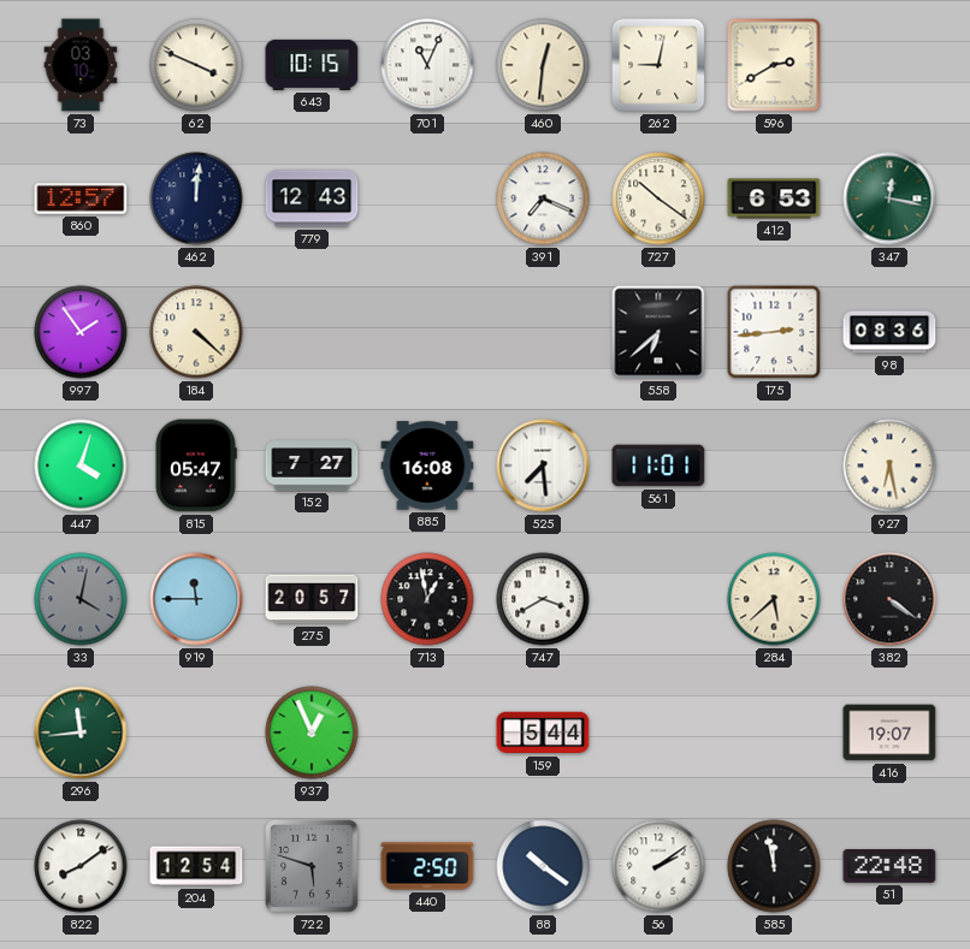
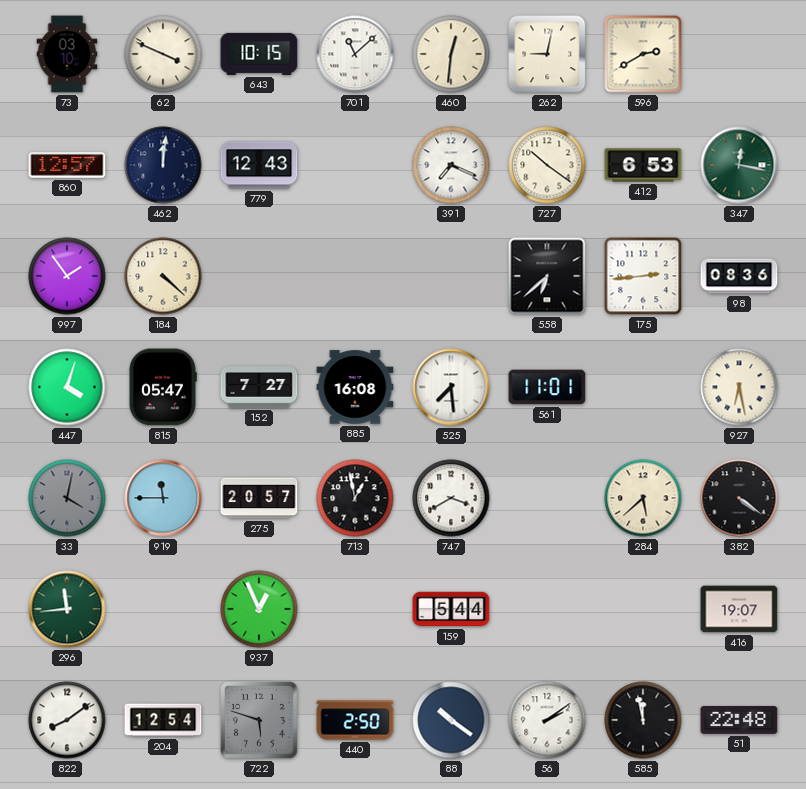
701: 11:04 -> 11:08 (355, 54)
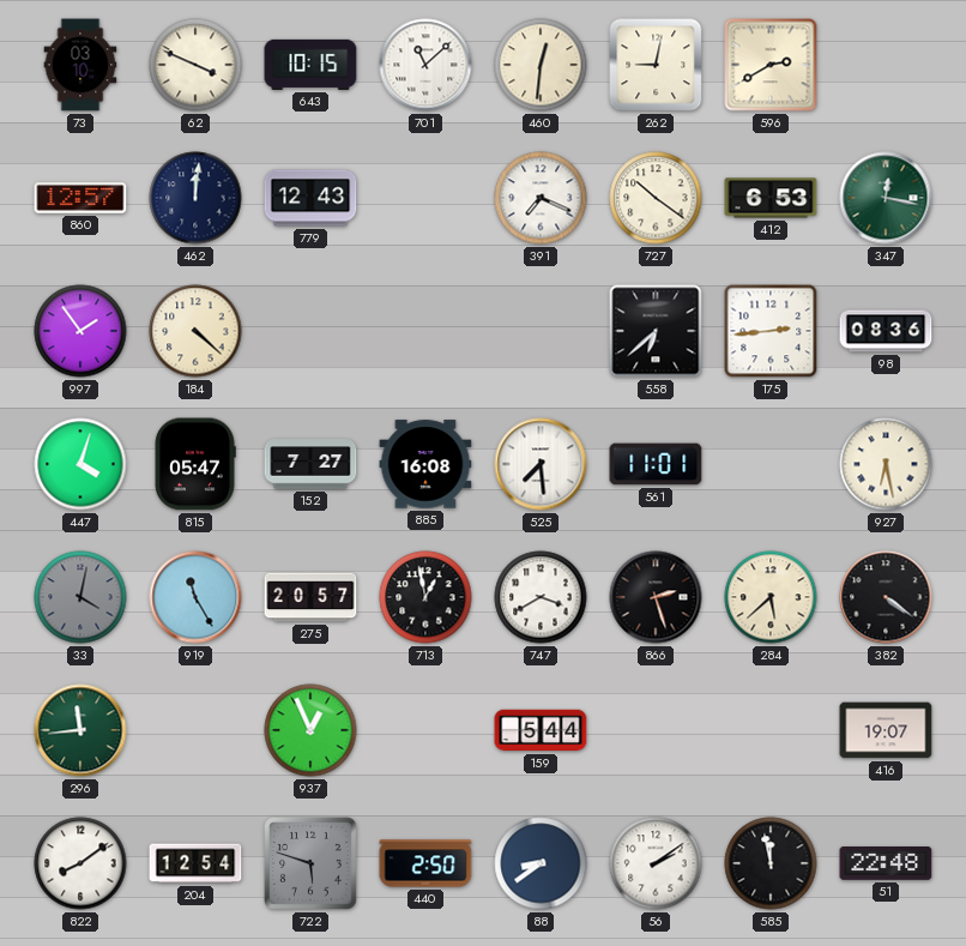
919: 11:45 -> 11:25 (195, 597)
866: none -> 2:27 (656, 597)
88: 10:21 -> 8:39 (541, 863)
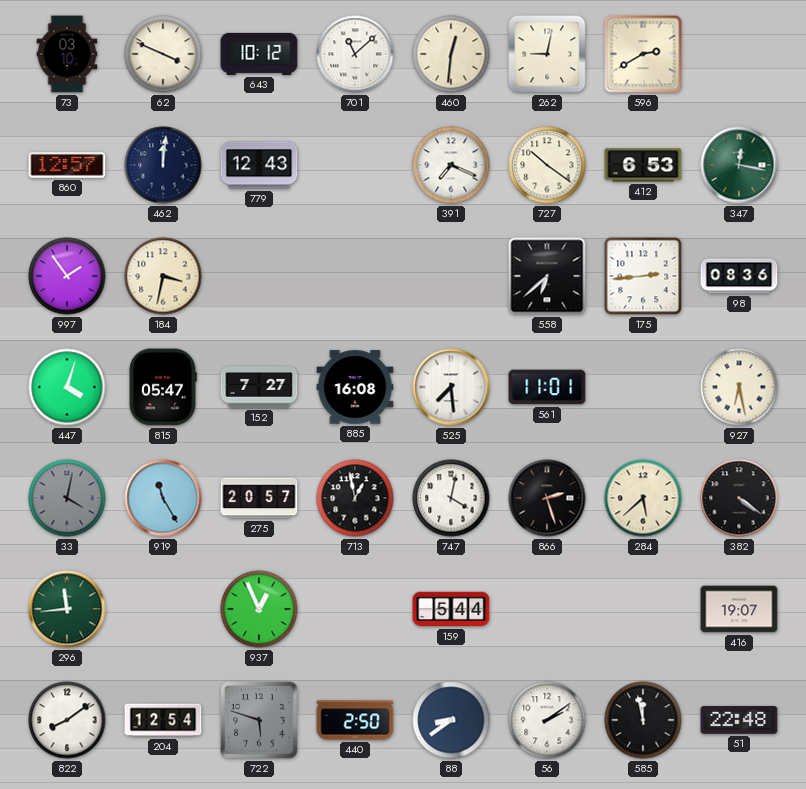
643: 10:15 -> 10:12 (259, 54)
184: 4:22 -> 3:32 (163, 276)
747: 3:40 -> 4:02 (451, 498)
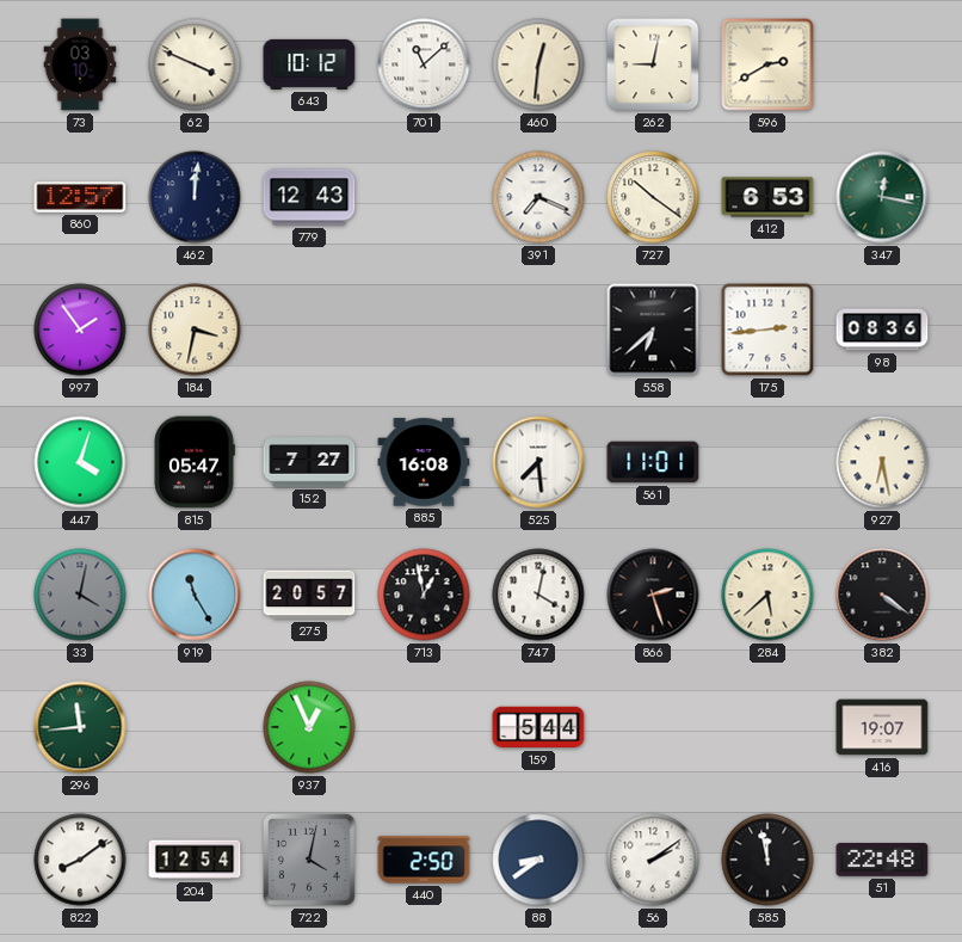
722: 5:48 -> 4:02 (310, 861)
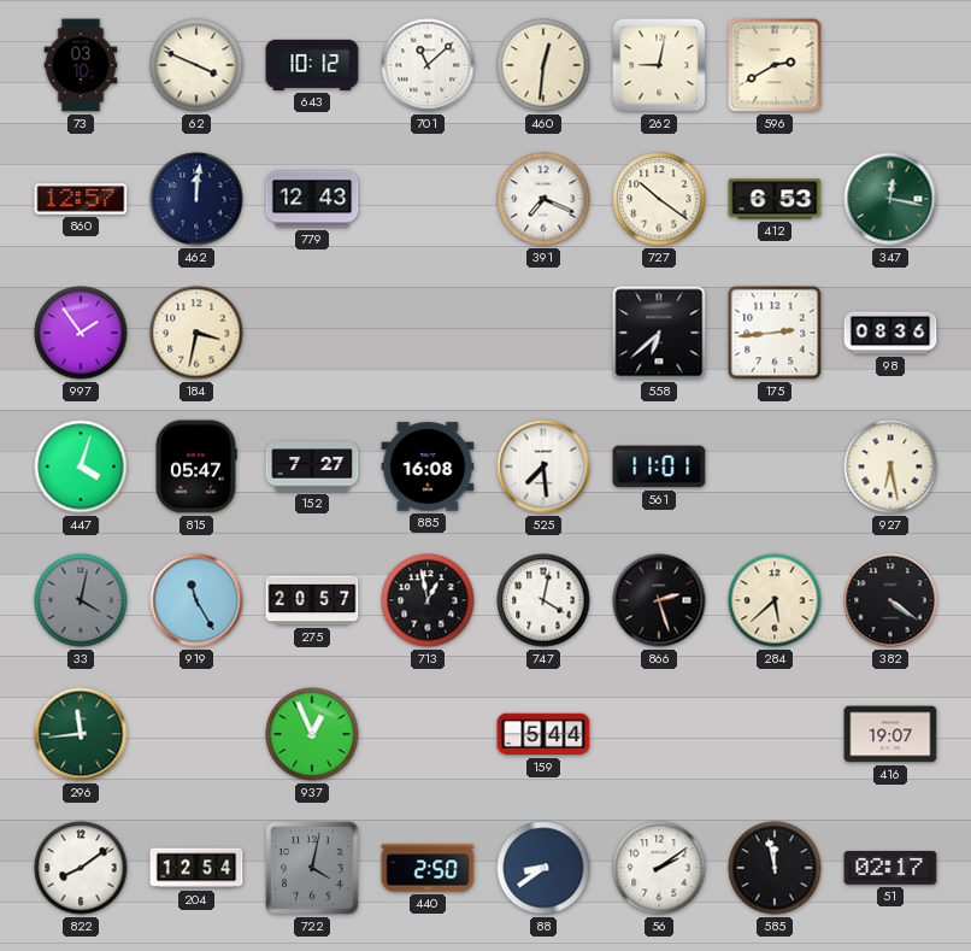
51: 22:48 -> 02:17 (890, 869)
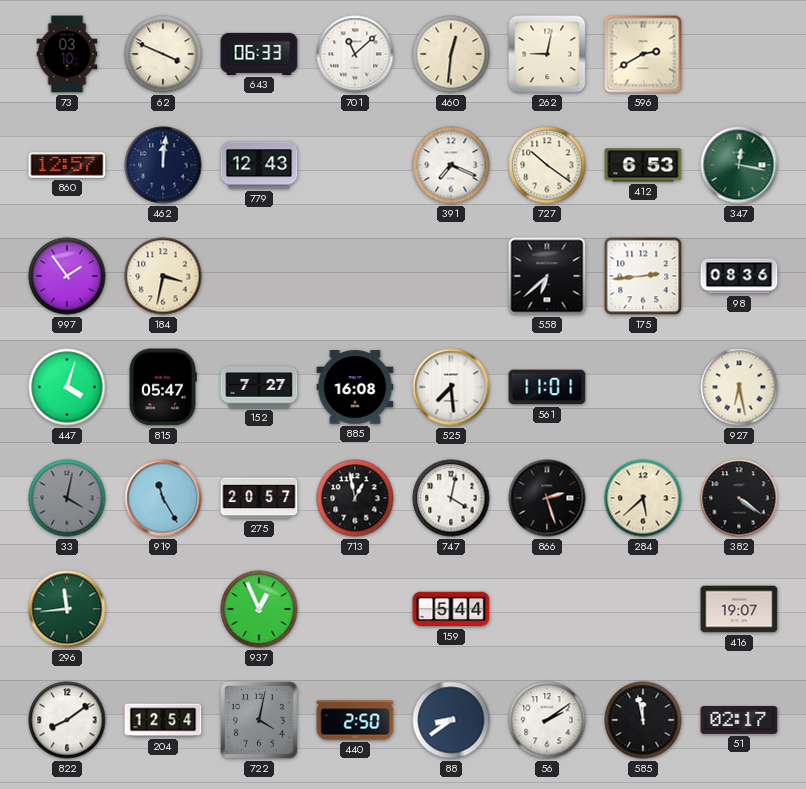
643: 10:12 -> 06:33 (259, 54)
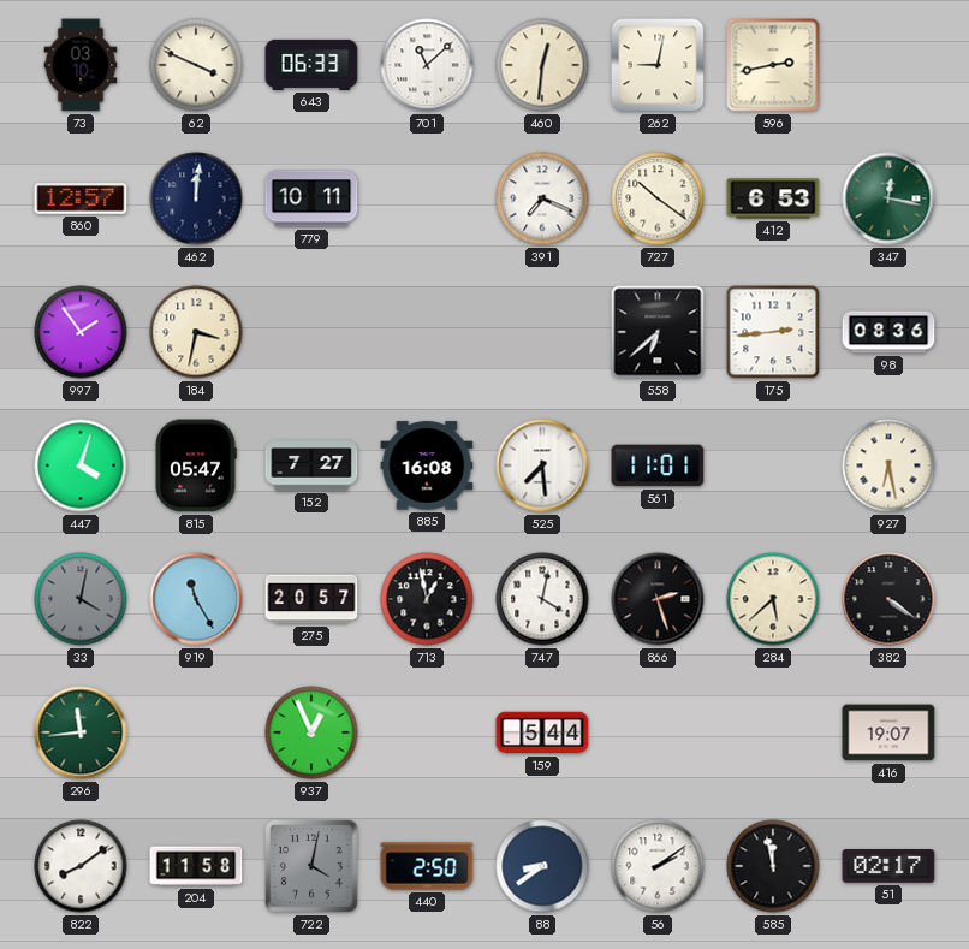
596: 2:40 -> 2:43 (773, 65)
779: 12:43 -> 10:11 (311, 198)
204: 12:54 -> 11:58 (196, 866)
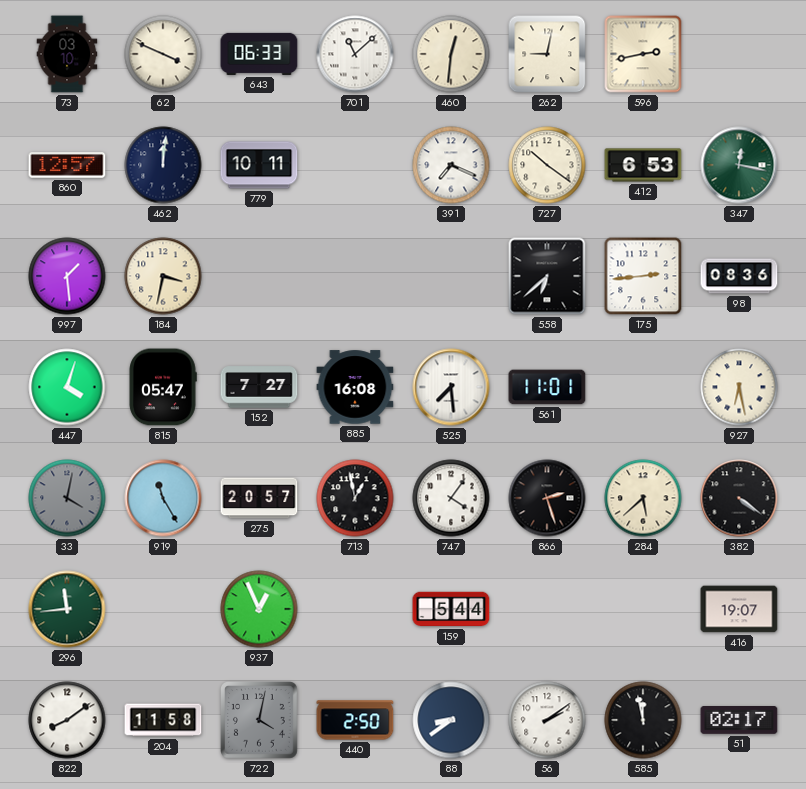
997: 1:54 -> 1:29 (67, 276)
747: 4:02 -> 4:06 (451, 498)
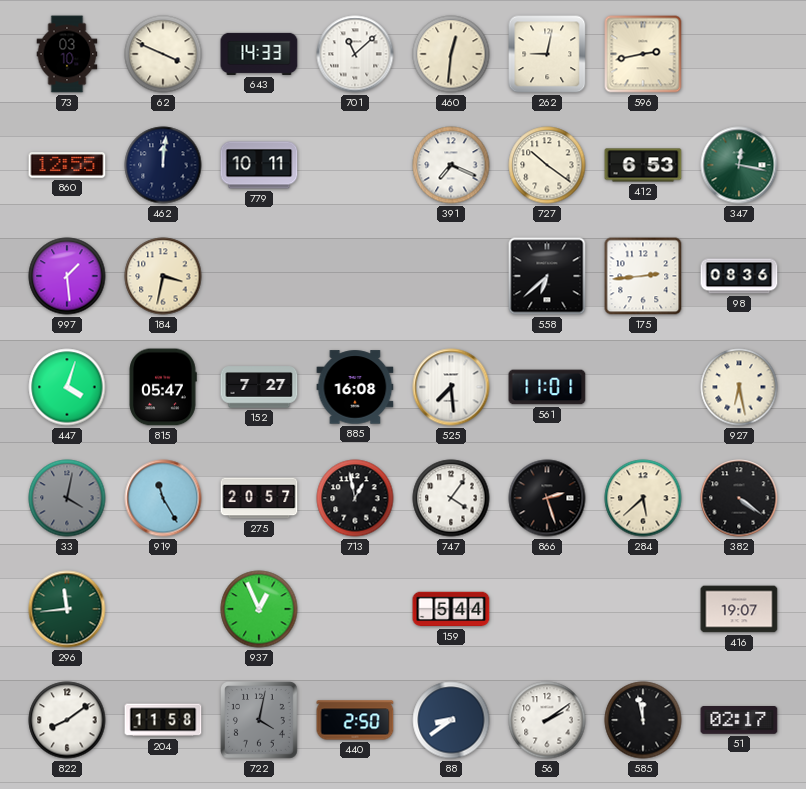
643: 06:33 -> 14:33 (259, 54)
860: 12:57 -> 12:55 (67, 165)
